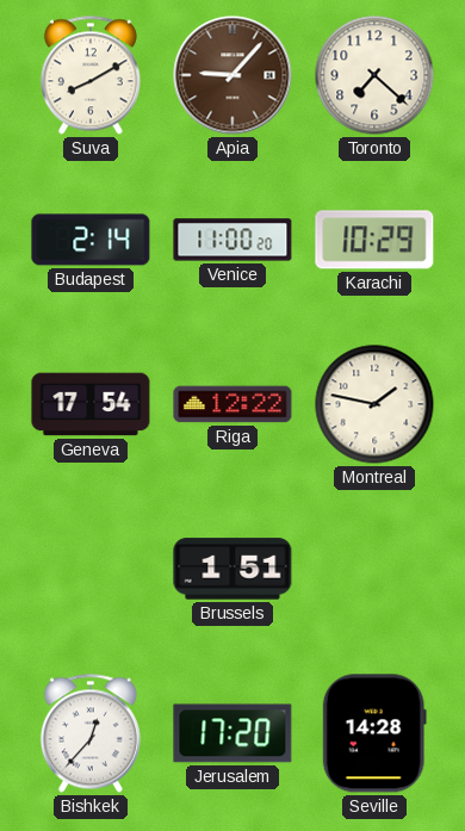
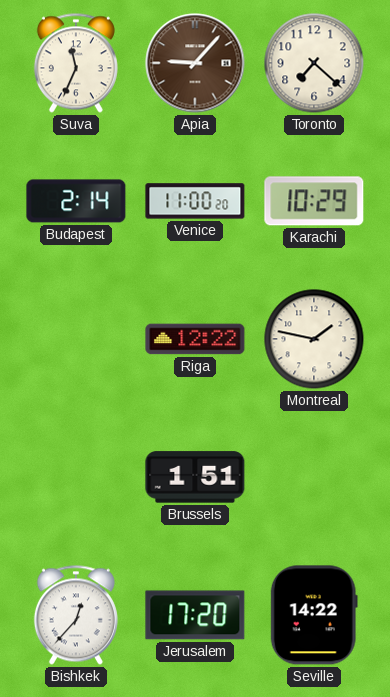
Suva: 8:10 -> 11:34 (76, 63)
Geneva: 17:54 -> none (91, 404)
Seville: 14:28 -> 14:22 (314, 615)
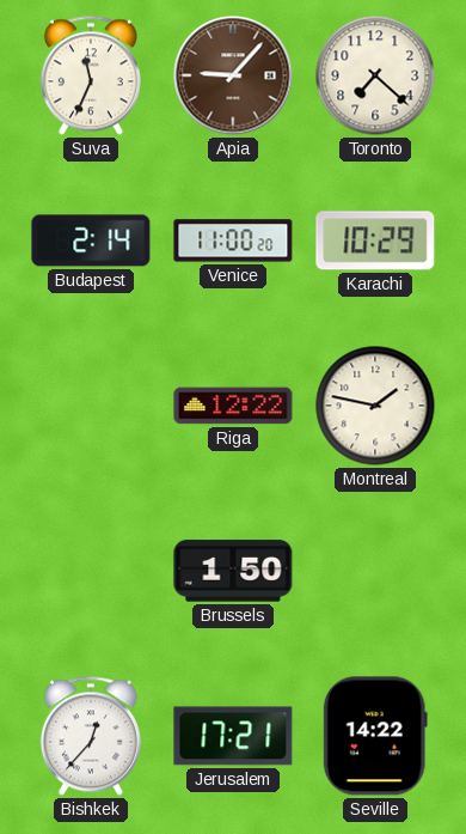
Brussels: 1:51 -> 1:50 (233, 571)
Jerusalem: 17:20 -> 17:21 (233, 736)
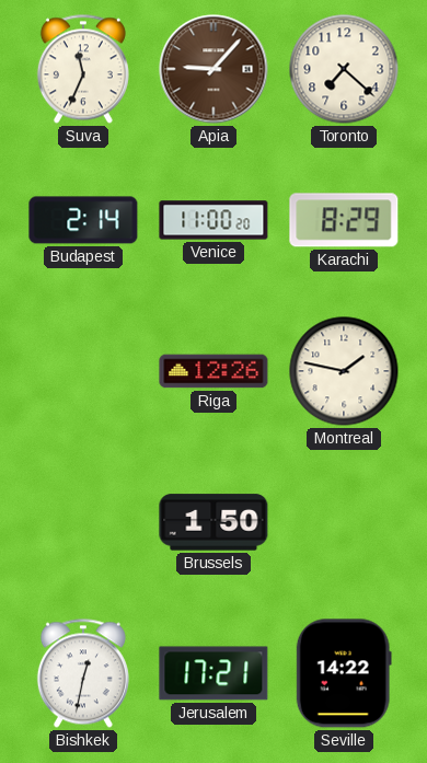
Karachi: 10:29 -> 8:29 (344, 220)
Riga: 12:22 -> 12:26 (214, 371)
Bishkek: 12:37 -> 12:32 (83, 673)
